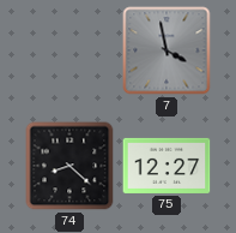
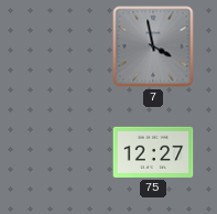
74: 8:22 -> none (69, 166)
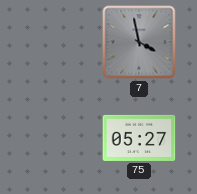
75: 12:27 -> 05:27 (139, 138)
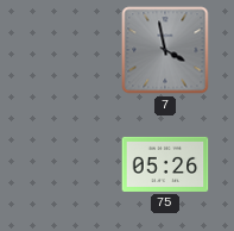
75: 05:27 -> 05:26 (165, 164)
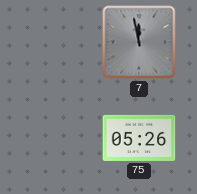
7: 3:58 -> 11:58 (139, 42)
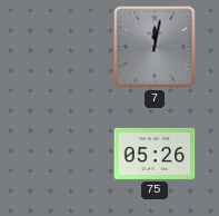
7: 11:58 -> 12:02 (155, 47)
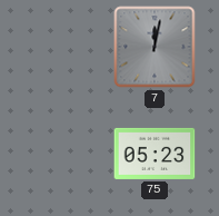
75: 05:26 -> 05:23 (155, 154)
